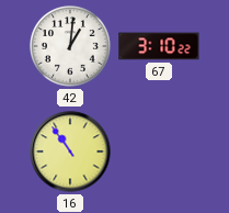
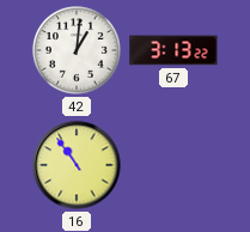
67: 3:10 -> 3:13 (173, 50)
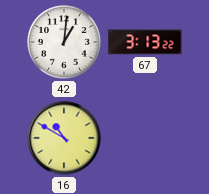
16: 10:54 -> 10:50 (64, 138)
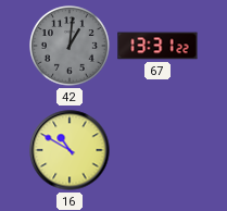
42 dial: white -> grey (71, 47)
67: 3:13 -> 13:31 (157, 46)
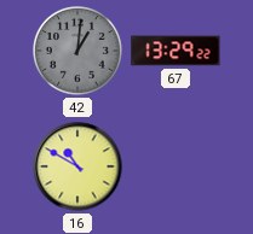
67: 13:31 -> 13:29 (176, 51)
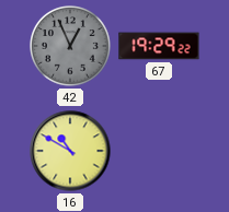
42: 1:01 -> 12:56 (71, 47)
67: 13:29 -> 19:29 (159, 46)
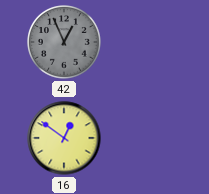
67: 19:29 -> none (159, 46)
16: 10:50 -> 12:51 (64, 138)
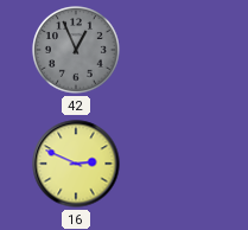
16: 12:51 -> 2:49 (76, 164)
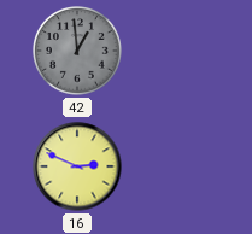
42: 12:56 -> 12:59 (78, 52)
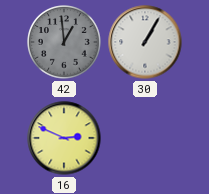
30: none -> 1:05 (145, 42)
